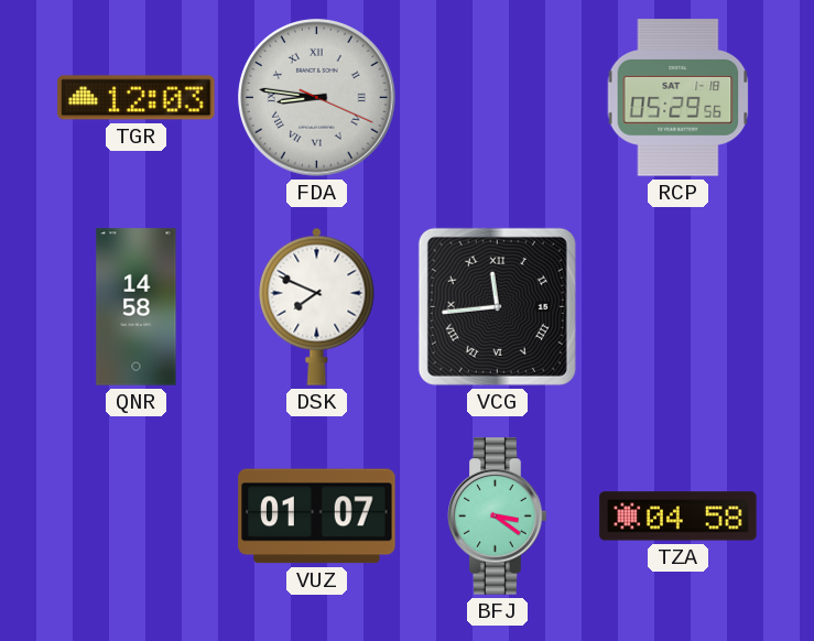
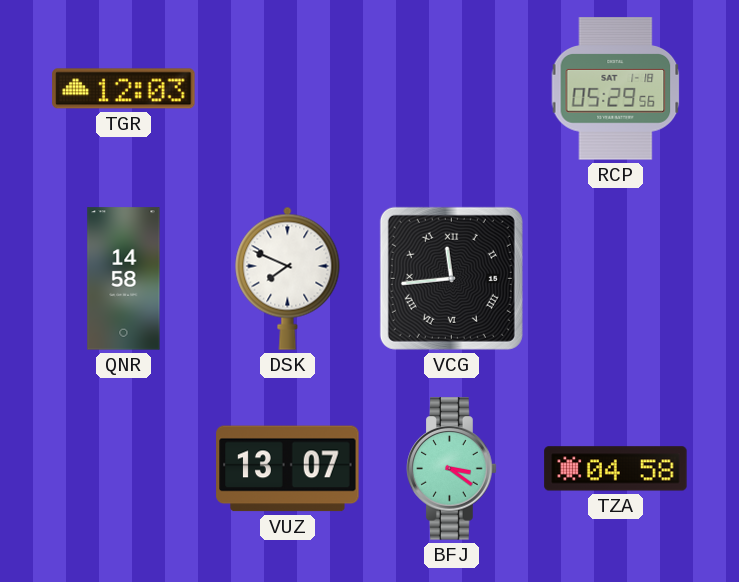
FDA: 8:46 -> none (317, 98)
VUZ: 01:07 -> 13:07 (288, 469)
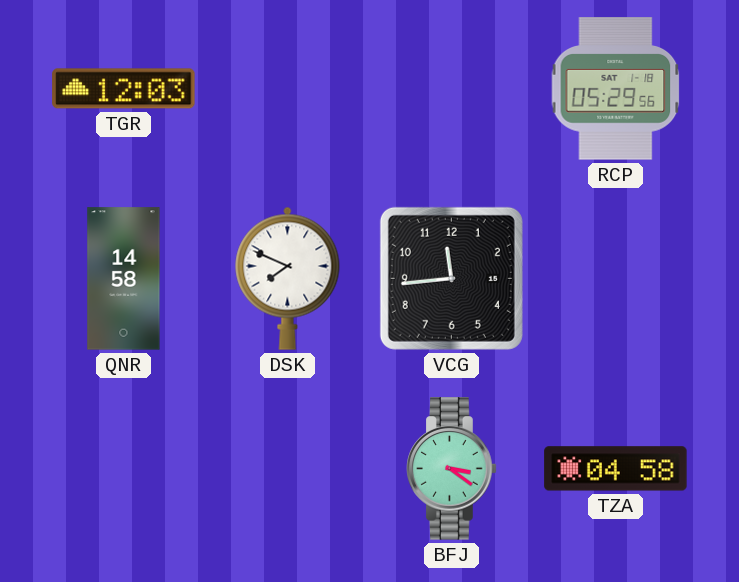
VCG numerals: Roman -> Arabic (451, 278)
VUZ: 13:07 -> none (288, 469)
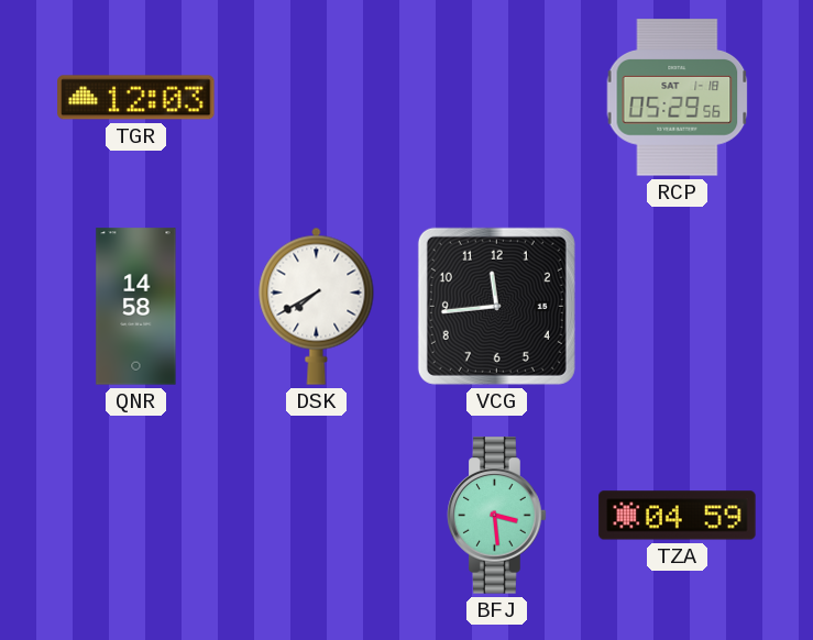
DSK: 7:49 -> 7:40 (317, 306)
BFJ: 3:21 -> 3:29 (497, 516)
TZA: 04:58 -> 04:59 (678, 516)
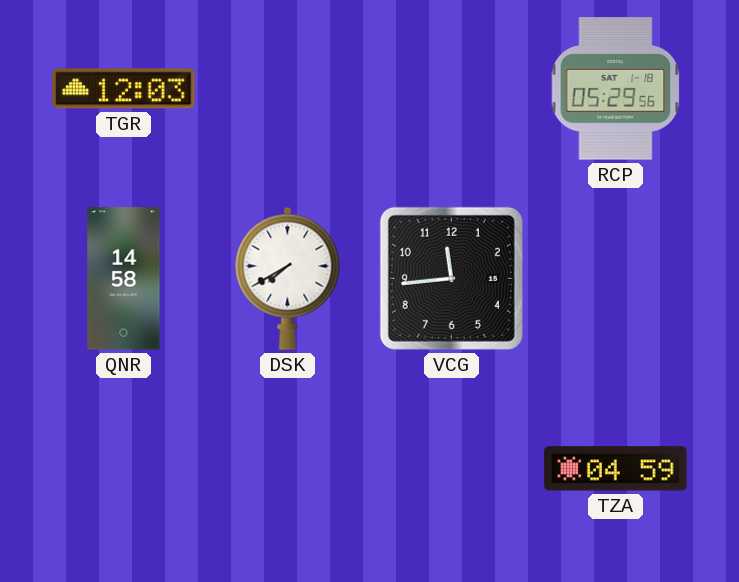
BFJ: 3:29 -> none (497, 516)
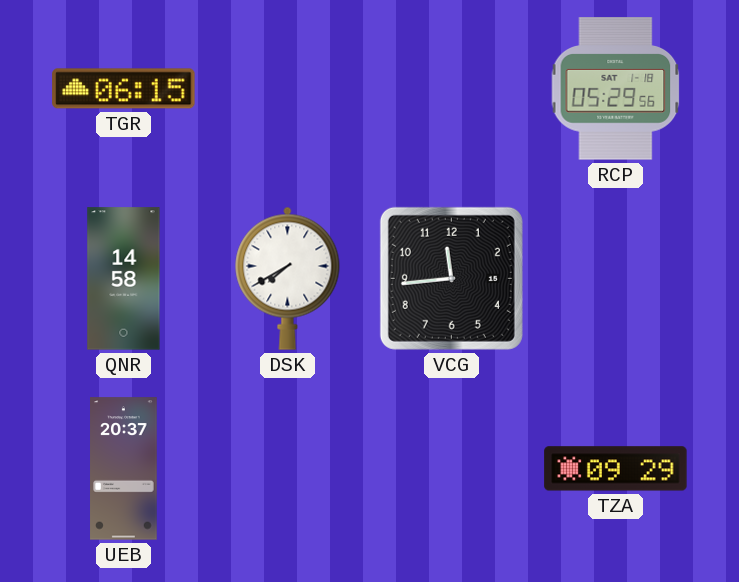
TGR: 12:03 -> 06:15 (124, 89)
UEB: none -> 20:37 (124, 469)
TZA: 04:59 -> 09:29 (616, 469)
